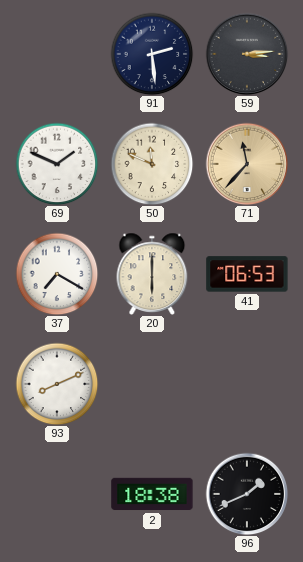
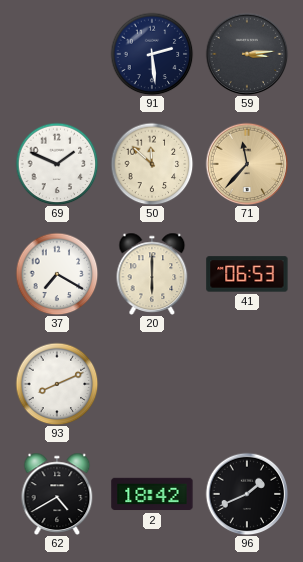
50: 11:49 -> 11:52 (152, 164)
62: none -> 4:40 (57, 493)
2: 18:38 -> 18:42 (152, 494)
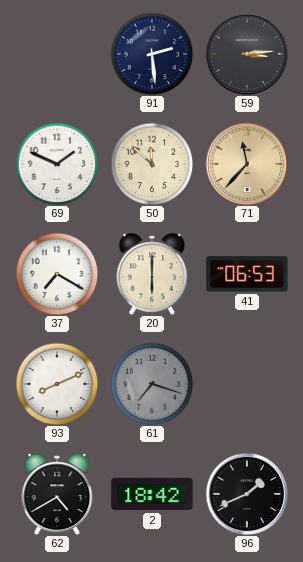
61: none -> 7:18 (152, 384)
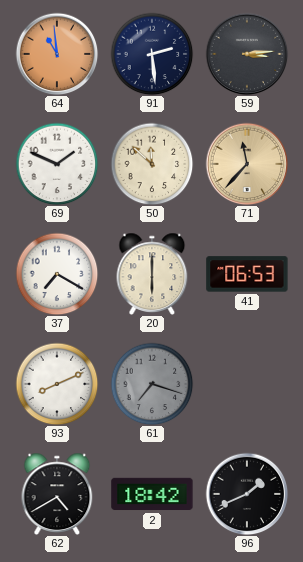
64: none -> 10:59 (57, 54)
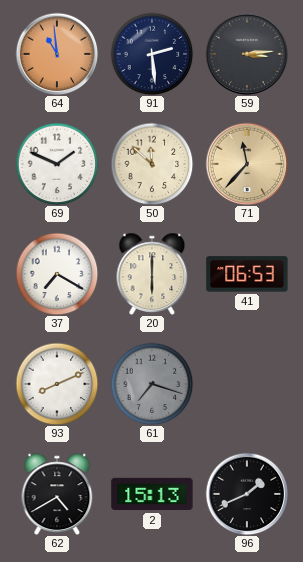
2: 18:42 -> 15:13 (152, 494)
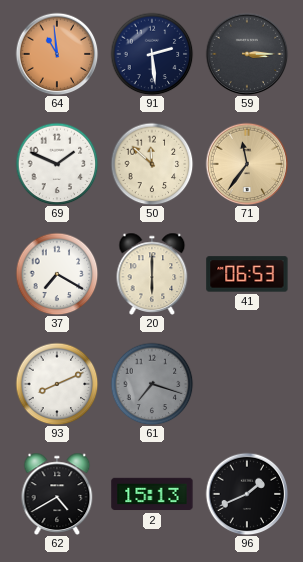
59: 3:14 -> 3:15 (247, 54)
71: 11:37 -> 11:36 (247, 164)
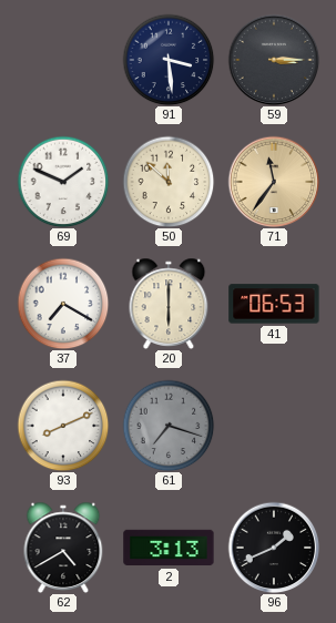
64: 10:59 -> none (57, 54)
91: 2:29 -> 3:29 (169, 60)
2: 15:13 -> 3:13 (169, 548)
